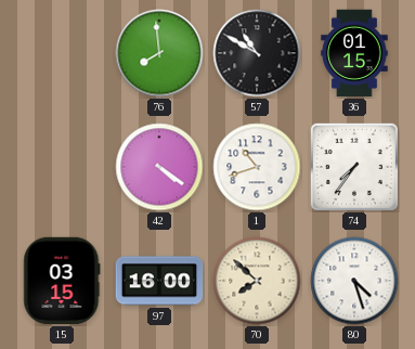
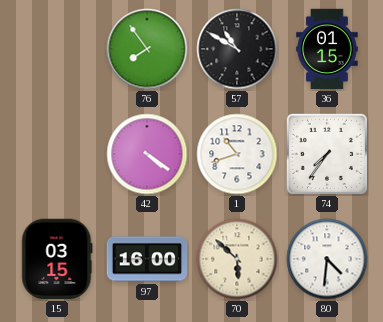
76: 7:59 -> 7:54 (147, 49)
70: 7:52 -> 5:52 (237, 259)
80: 4:27 -> 4:31 (327, 259)
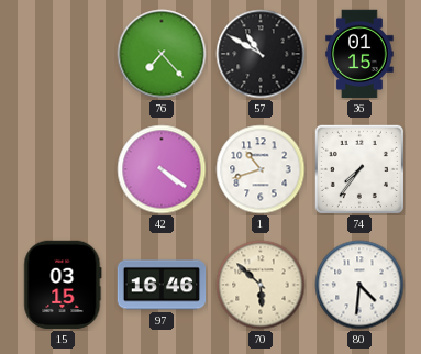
76: 7:54 -> 7:23 (162, 54)
97: 16:00 -> 16:46 (162, 285)
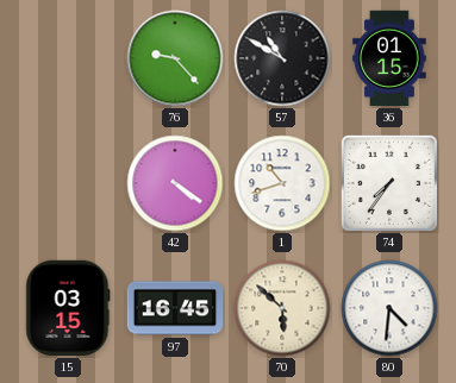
76: 7:23 -> 9:23 (175, 58)
97: 16:46 -> 16:45 (175, 308)
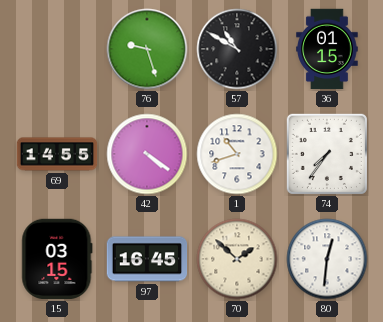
76: 9:23 -> 9:27 (147, 49)
69: none -> 14:55 (57, 154)
70: 5:52 -> 1:52 (237, 259)
80: 4:31 -> 12:31 (327, 259)
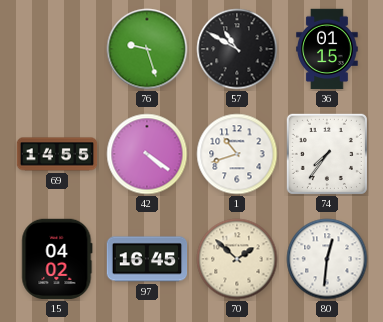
15: 03:15 -> 04:02 (57, 259)
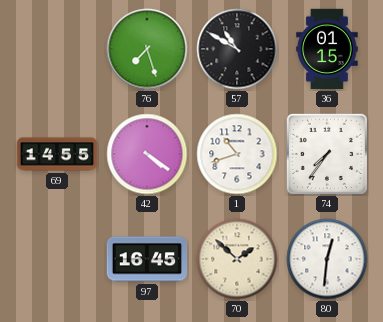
76: 9:27 -> 7:27 (147, 49)
15: 04:02 -> none (57, 259)
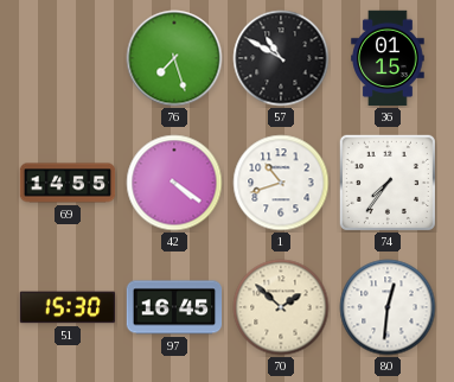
51: none -> 15:30 (68, 307)
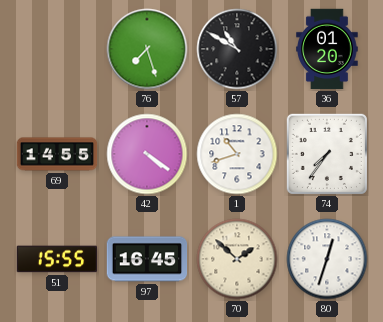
36: 01:15 -> 01:20 (327, 49)
51: 15:30 -> 15:55 (57, 259)
80: 12:31 -> 12:33 (327, 259)
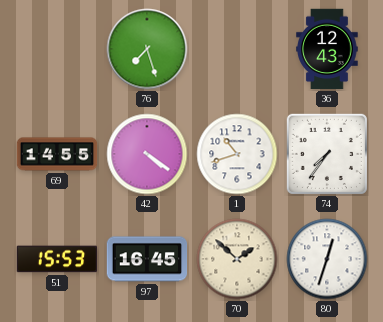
57: 10:50 -> none (237, 49)
36: 01:20 -> 12:43 (327, 49)
51: 15:55 -> 15:53 (57, 259)
